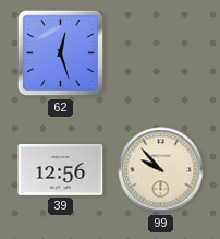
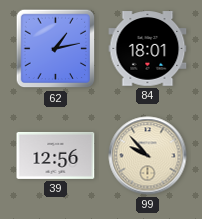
62: 12:27 -> 1:13 (56, 49)
84: none -> 18:01 (148, 49)
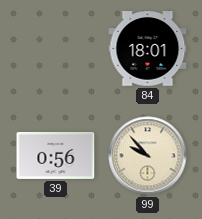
62: 1:13 -> none (56, 49)
39: 12:56 -> 0:56 (56, 155)
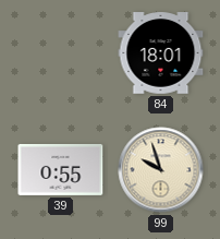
39: 0:56 -> 0:55 (61, 169)
99: 9:53 -> 9:57 (161, 170)
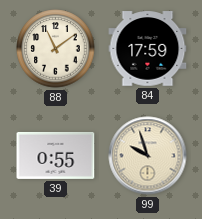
88: none -> 11:09 (56, 49)
84: 18:01 -> 17:59 (148, 49)
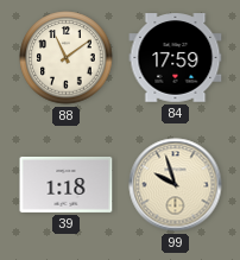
39: 0:55 -> 1:18 (67, 184)
